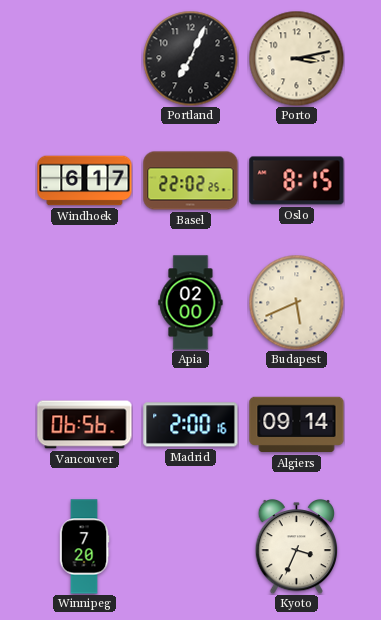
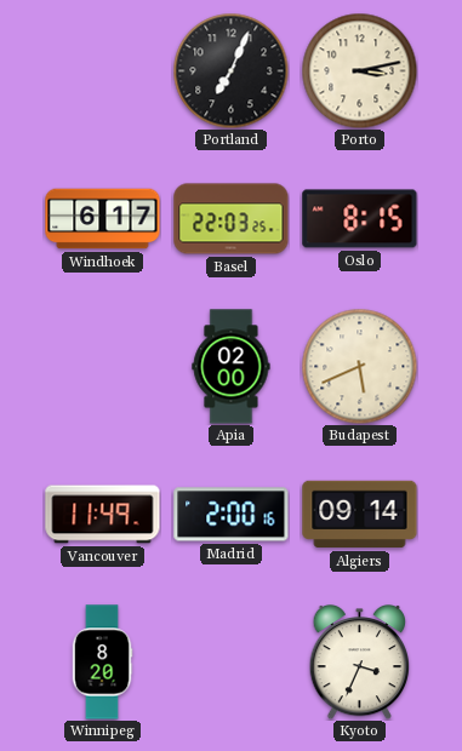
Basel: 22:02 -> 22:03 (232, 219)
Vancouver: 06:56 -> 11:49 (103, 515)
Winnipeg: 7:20 -> 8:20 (102, 663)
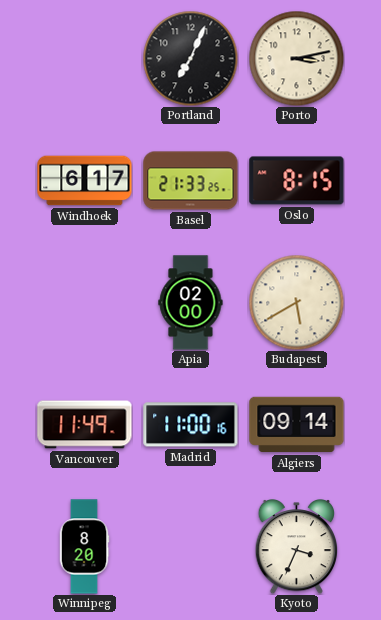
Basel: 22:03 -> 21:33 (191, 181)
Budapest: 5:41 -> 5:40 (296, 302)
Madrid: 2:00 -> 11:00 (191, 425)
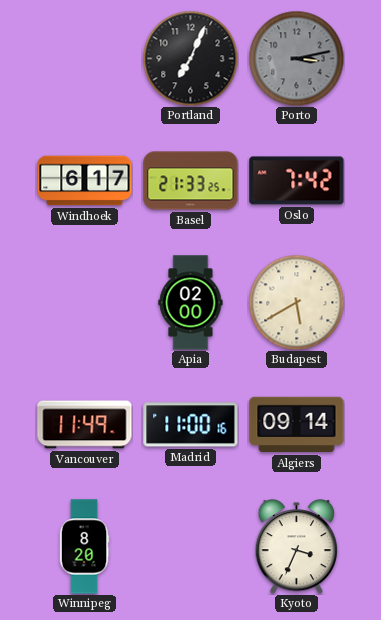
Porto dial: cream -> grey (296, 58)
Oslo: 8:15 -> 7:42 (297, 181)
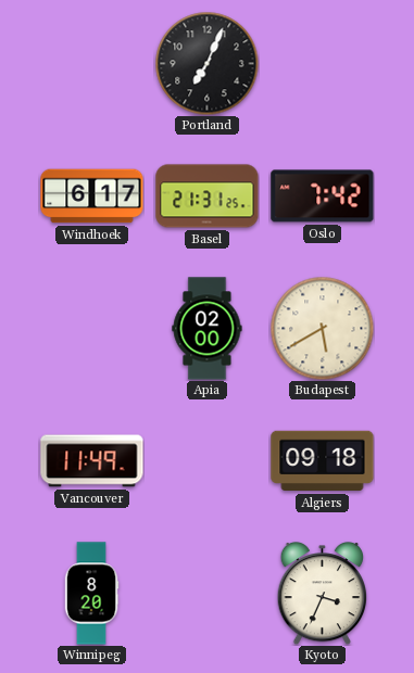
Porto: 3:13 -> none (296, 58)
Basel: 21:33 -> 21:31 (208, 196)
Madrid: 11:00 -> none (191, 425)
Algiers: 09:14 -> 09:18 (323, 461)
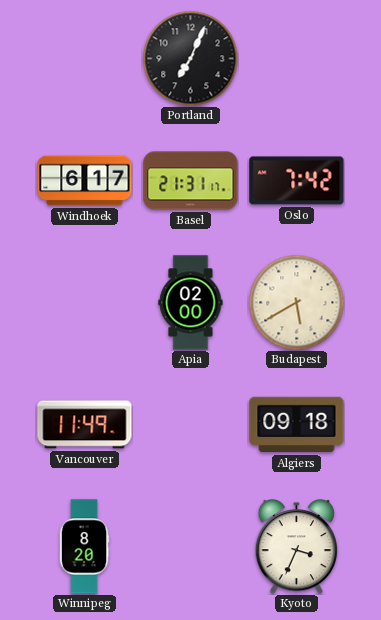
Basel: 21:31:25 -> 21:31:17 (191, 181)
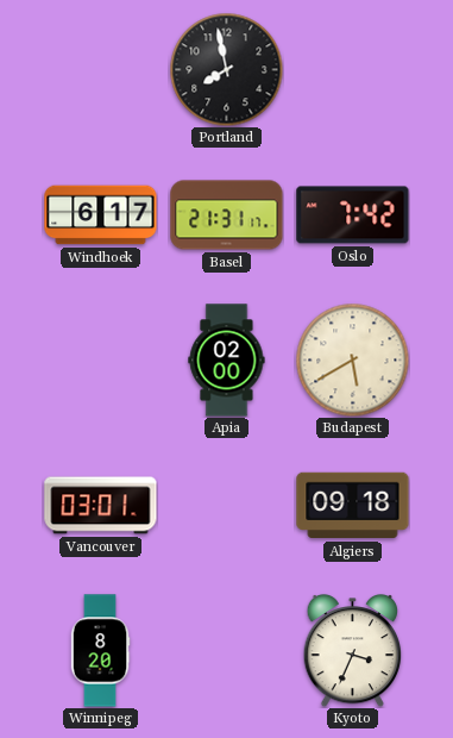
Portland: 7:04 -> 7:58 (226, 69)
Vancouver: 11:49 -> 03:01 (101, 506)
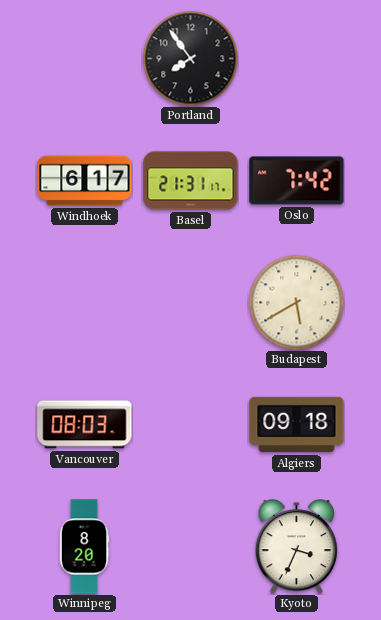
Portland: 7:58 -> 7:54 (190, 58)
Apia: 02:00 -> none (227, 361)
Vancouver: 03:01 -> 08:03 (85, 425)
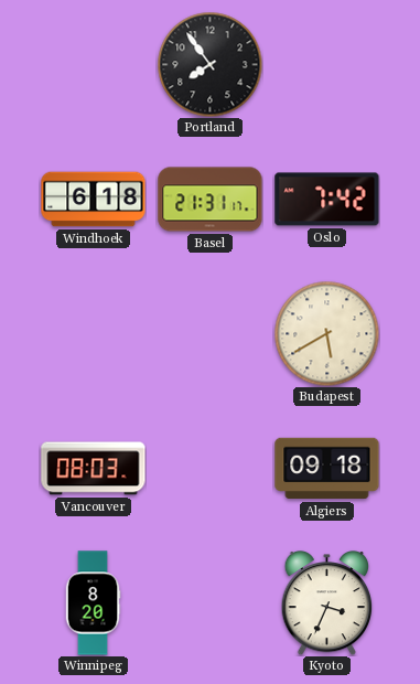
Windhoek: 6:17 -> 6:18 (94, 200)
